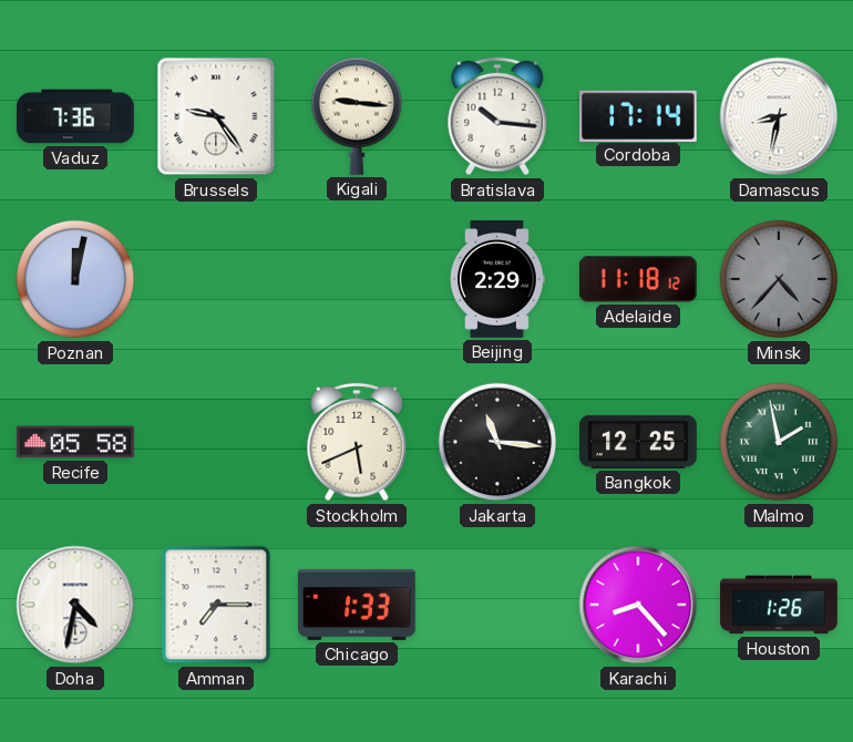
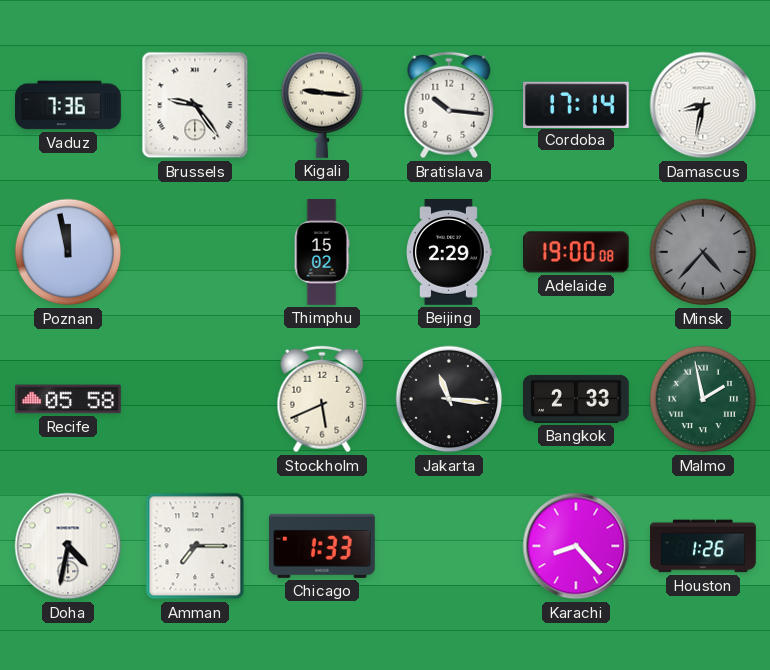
Poznan: 12:02 -> 11:58 (68, 252)
Thimphu: none -> 15:02 (322, 252)
Adelaide: 11:18 -> 19:00 (577, 252)
Bangkok: 12:25 -> 2:33 (577, 399)
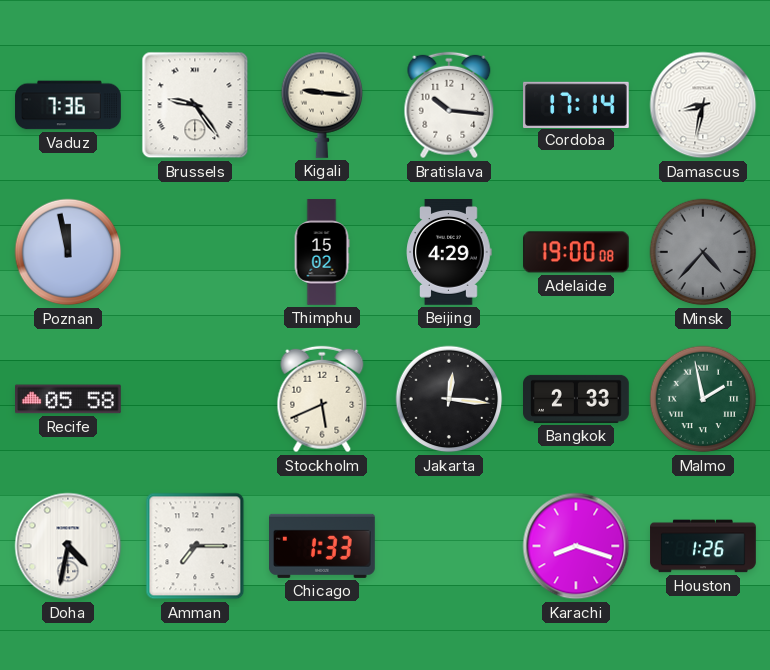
Beijing: 2:29 -> 4:29 (449, 253)
Jakarta: 11:16 -> 12:16 (449, 399)
Karachi: 8:23 -> 8:18 (576, 546)
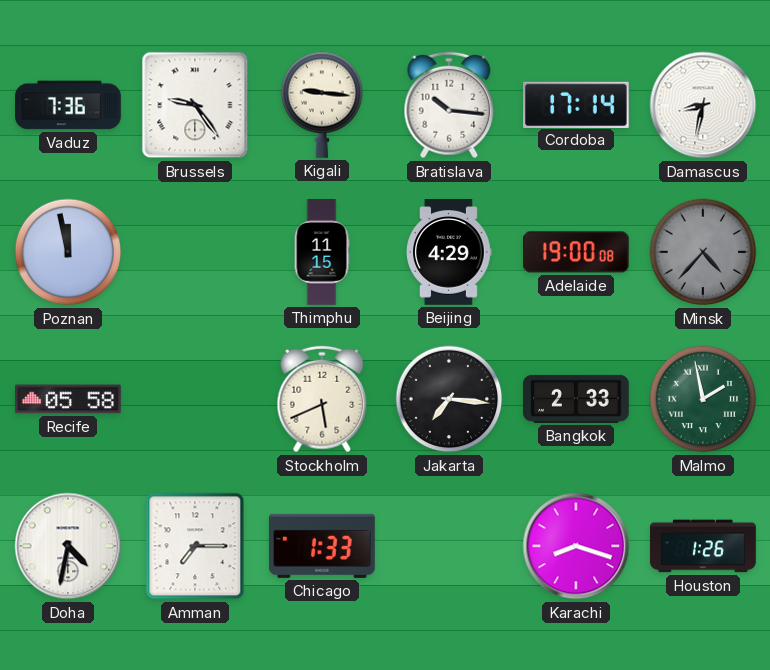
Thimphu: 15:02 -> 11:15 (322, 252)
Jakarta: 12:16 -> 7:16 (449, 399)
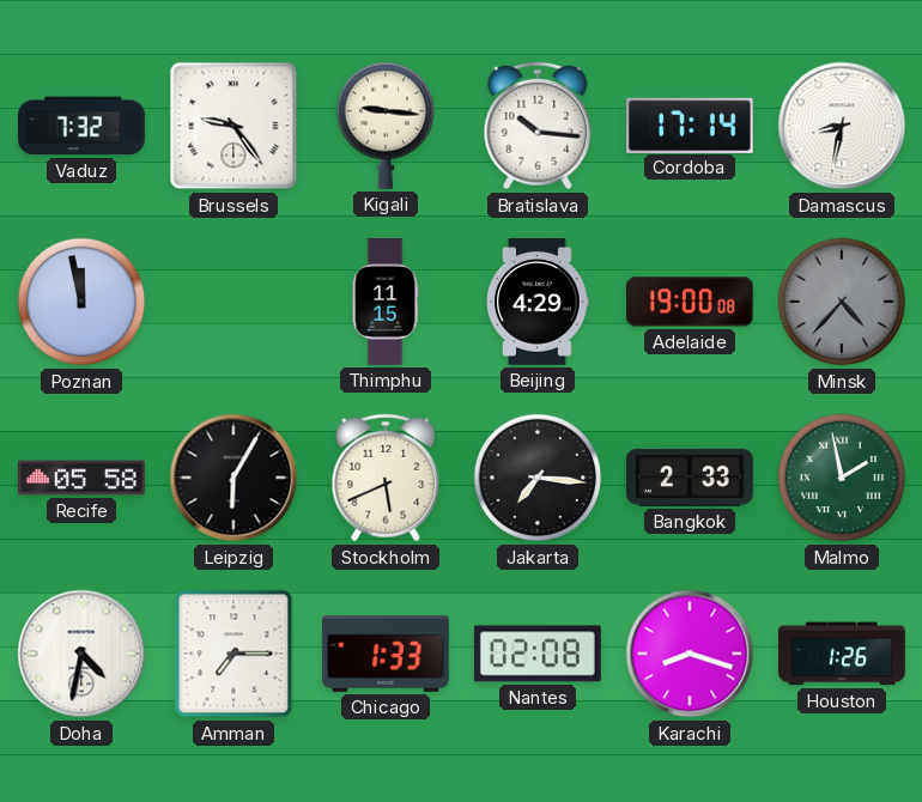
Vaduz: 7:36 -> 7:32 (81, 126)
Leipzig: none -> 6:05 (233, 478)
Nantes: none -> 02:08 (539, 654)
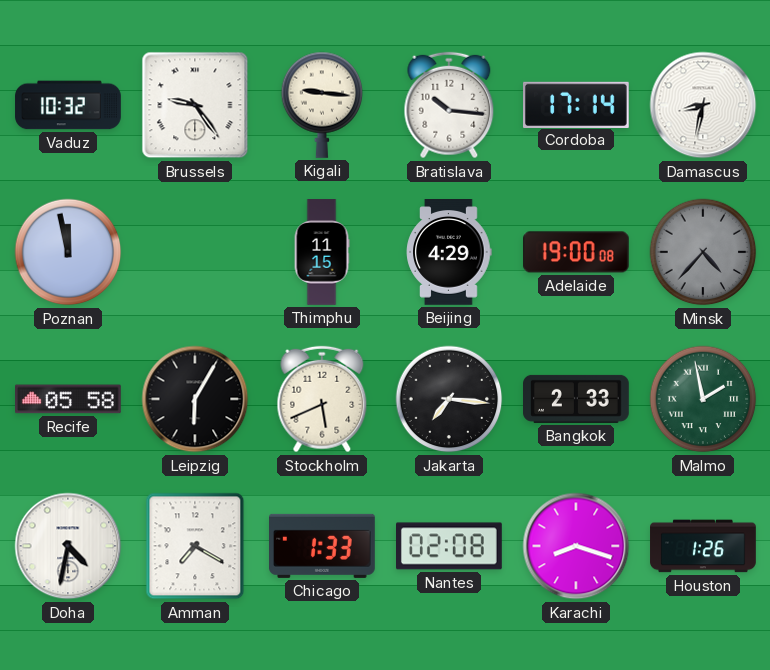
Vaduz: 7:32 -> 10:32 (68, 105)
Amman: 7:15 -> 7:20 (195, 546)
